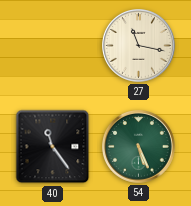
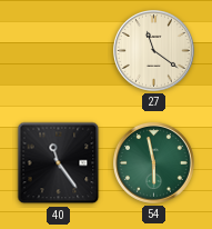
27: 11:17 -> 11:21 (154, 51)
54: 5:26 -> 5:58 (154, 163)
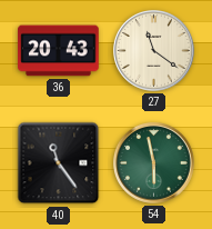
36: none -> 20:43 (59, 51)
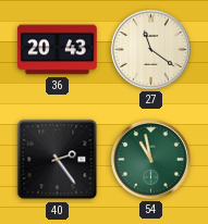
40: 11:24 -> 2:24 (58, 160)
54: 5:58 -> 10:58 (151, 160)
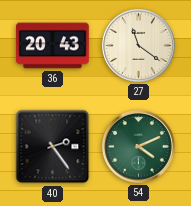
54: 10:58 -> 4:11 (139, 147)
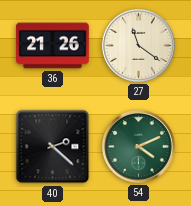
36: 20:43 -> 21:26 (53, 46)
40: 2:24 -> 2:22 (53, 147)
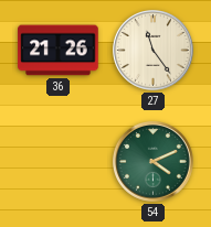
27: 11:21 -> 11:24 (154, 51)
40: 2:22 -> none (53, 147)
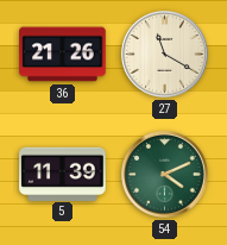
27: 11:24 -> 11:20 (165, 55)
5: none -> 11:39 (63, 174)
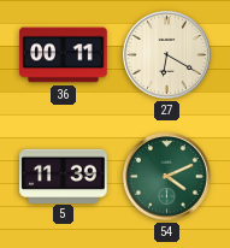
36: 21:26 -> 00:11 (64, 55)
27: 11:20 -> 6:20 (167, 55)
